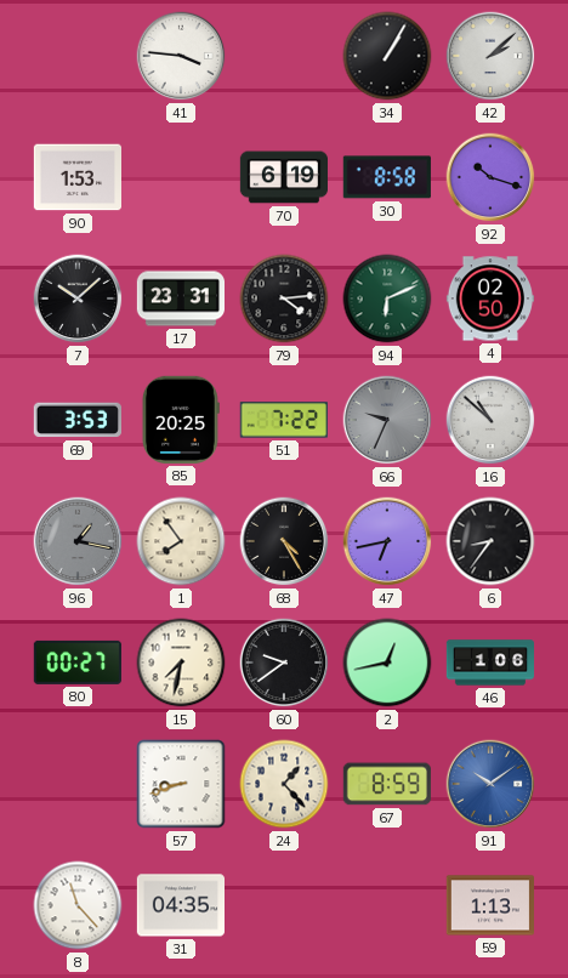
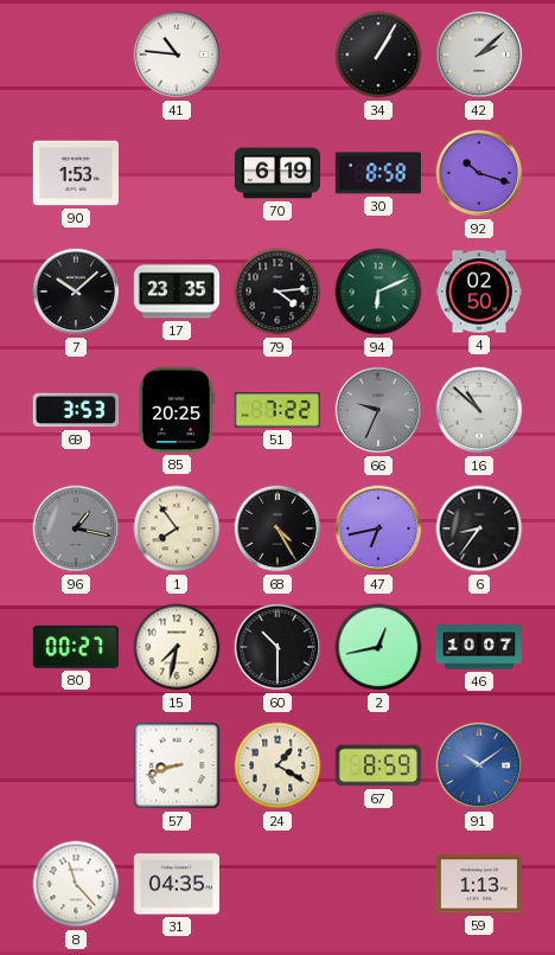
41: 3:46 -> 10:46 (177, 55)
17: 23:31 -> 23:35 (176, 291)
60: 9:39 -> 10:30 (277, 647)
46: 1:06 -> 10:07 (479, 647)
24: 1:23 -> 1:20 (277, 765)
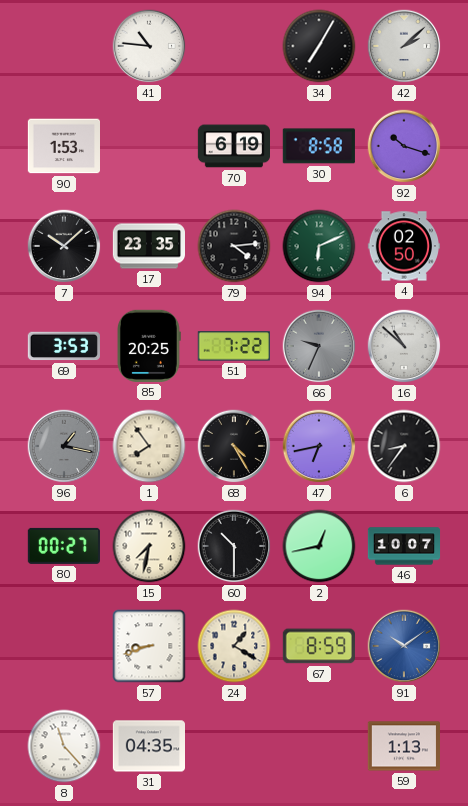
34: 1:05 -> 7:05 (319, 46)
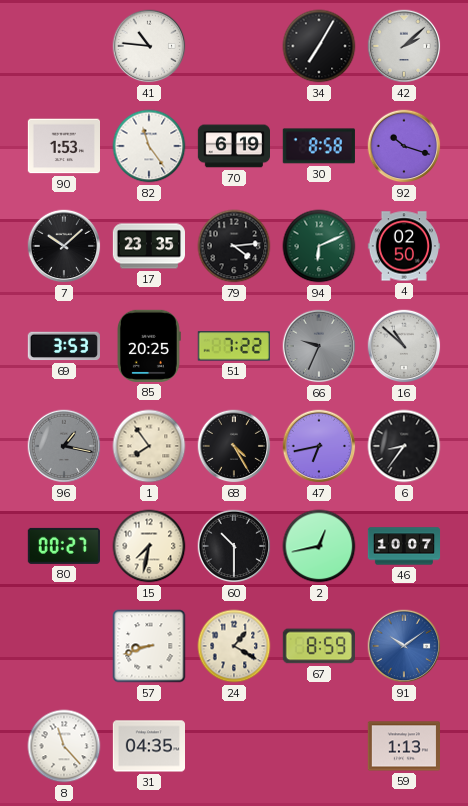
82: none -> 11:24 (149, 146)
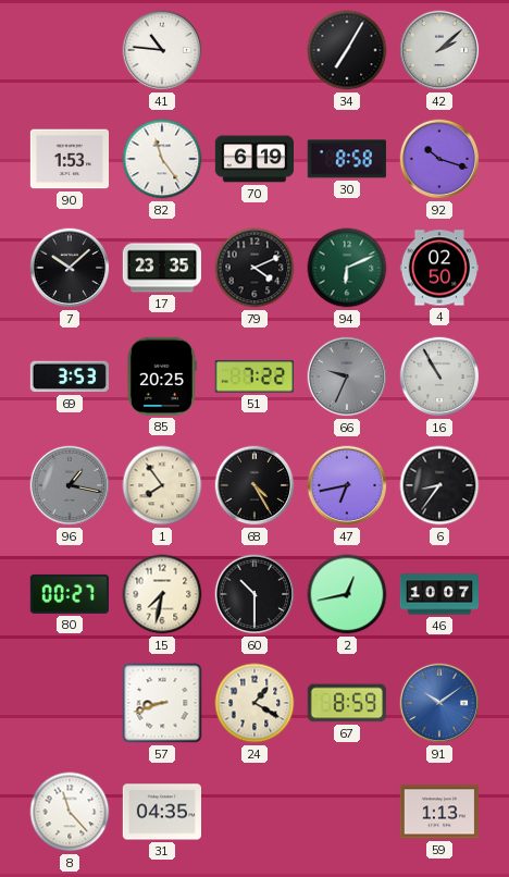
79: 4:14 -> 4:11 (254, 268)
16: 10:52 -> 10:55 (439, 376)
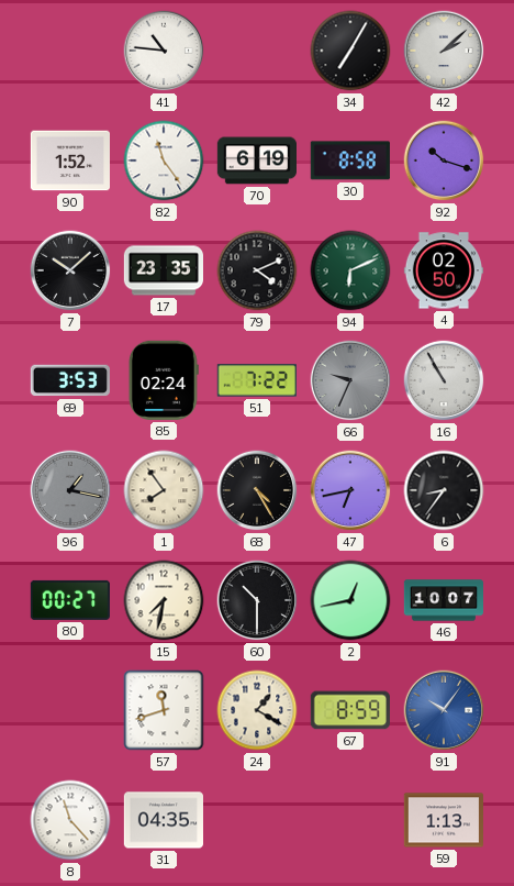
90: 1:53 -> 1:52 (69, 160)
85: 20:25 -> 02:24 (163, 380)
57: 8:42 -> 11:42 (164, 710)
91: 10:09 -> 10:06 (444, 710)
